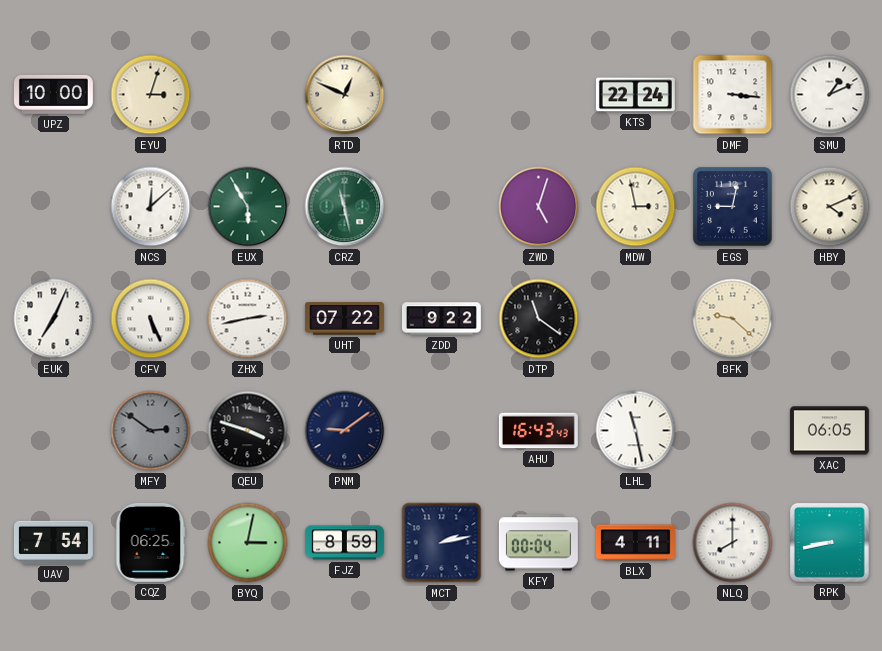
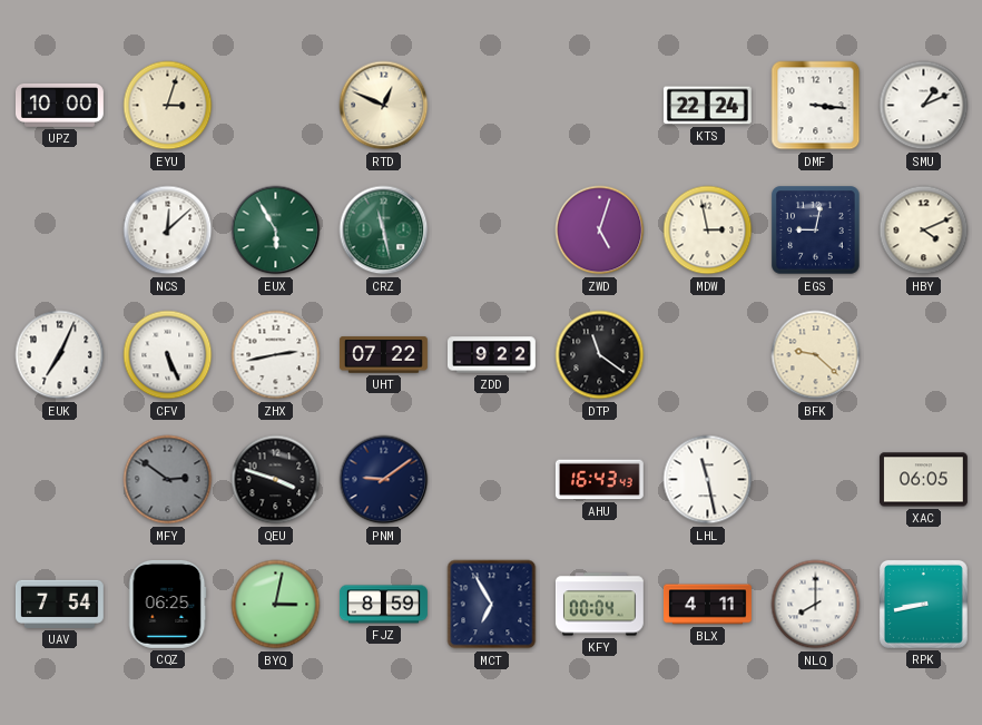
MCT: 2:13 -> 6:55 (492, 605)
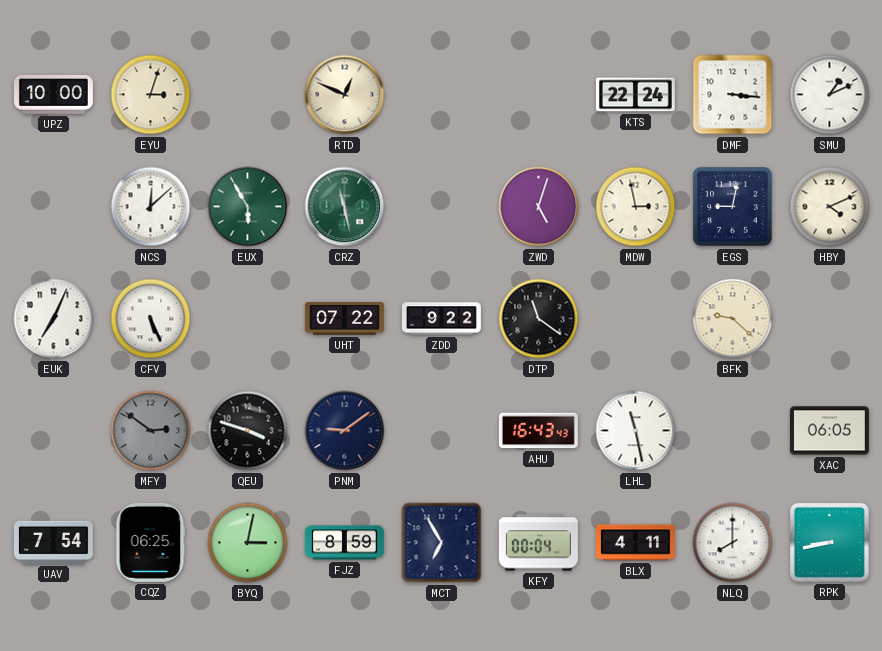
ZHX: 2:43 -> none (276, 355)
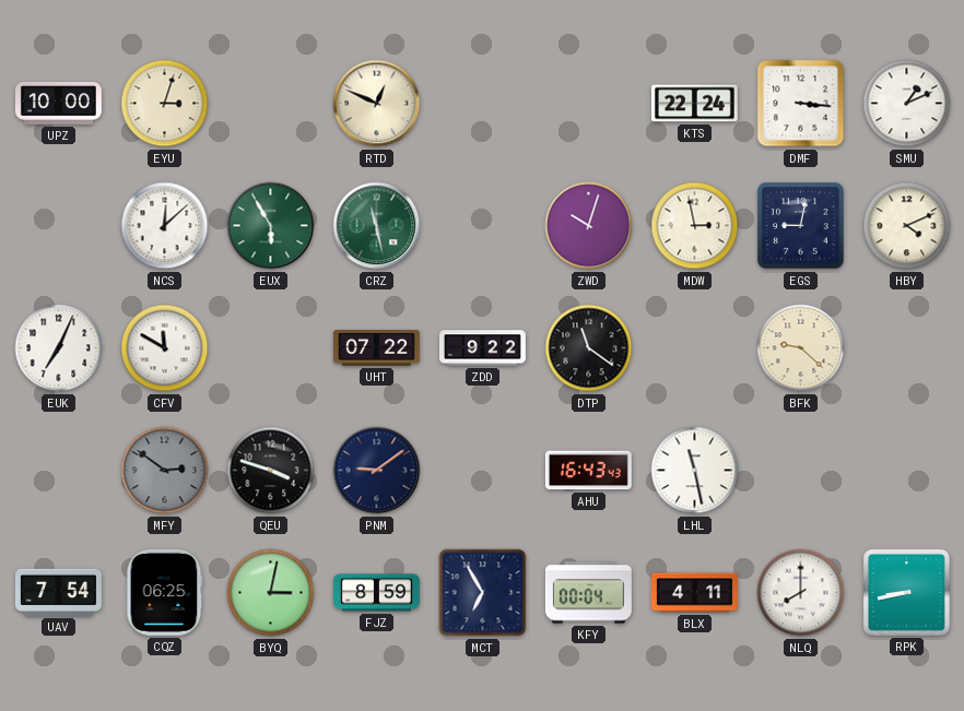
ZWD: 5:03 -> 10:03 (589, 226)
CFV: 5:26 -> 11:50 (165, 348)
XAC: 06:05 -> none (829, 431)
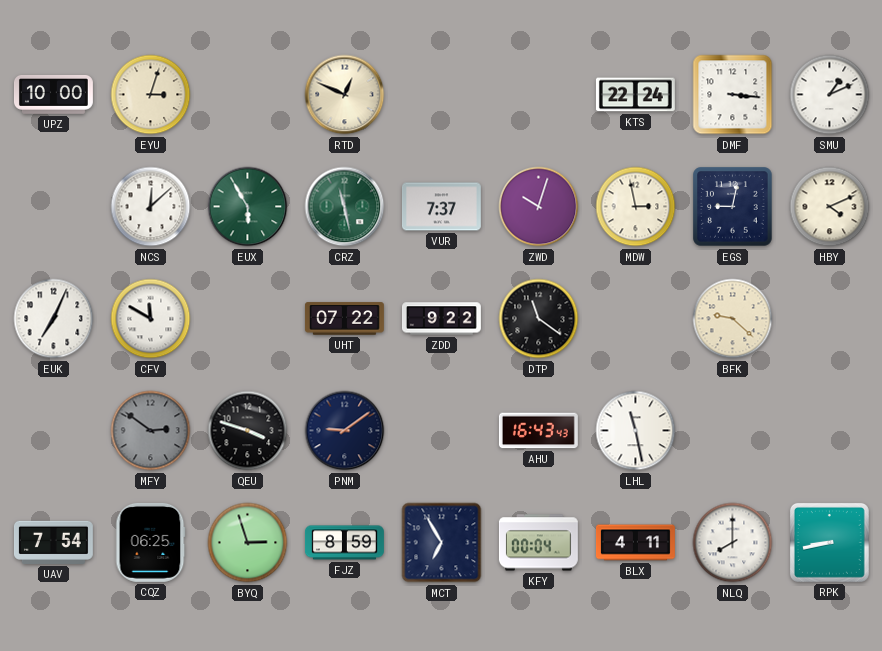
VUR: none -> 7:37 (441, 207)
BYQ: 3:02 -> 2:57 (248, 543)
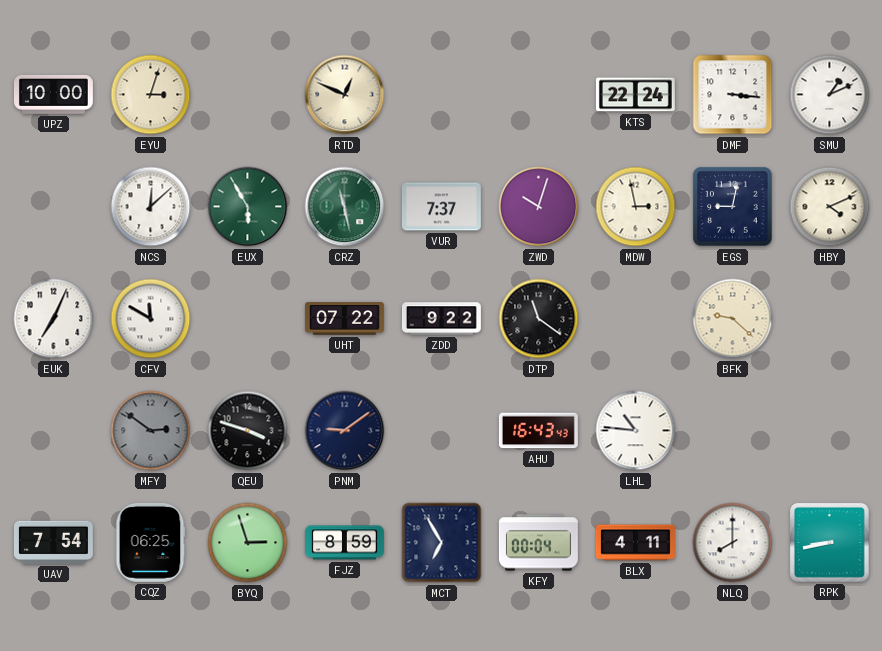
LHL: 11:28 -> 10:46 (636, 431)
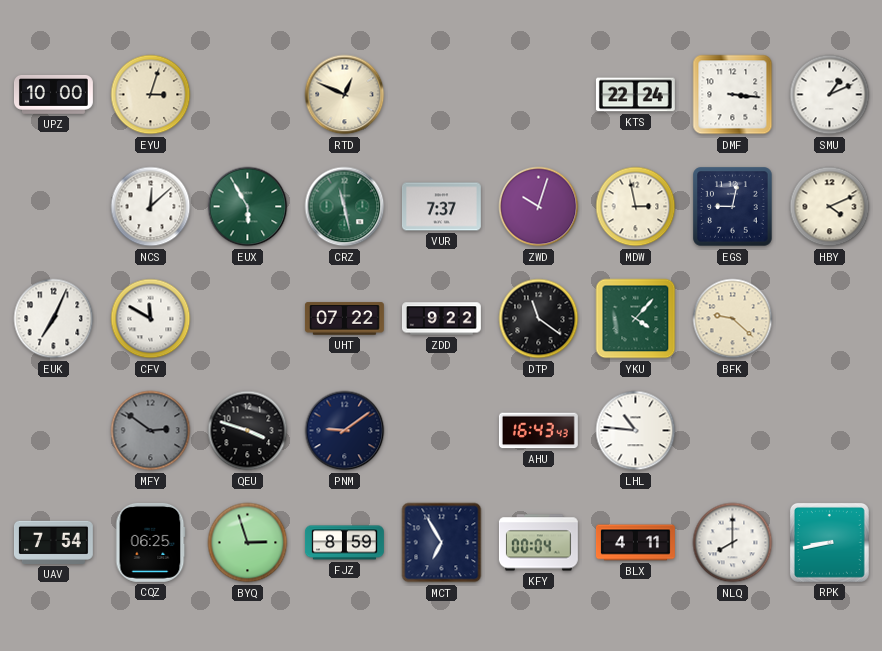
YKU: none -> 4:07 (636, 319)
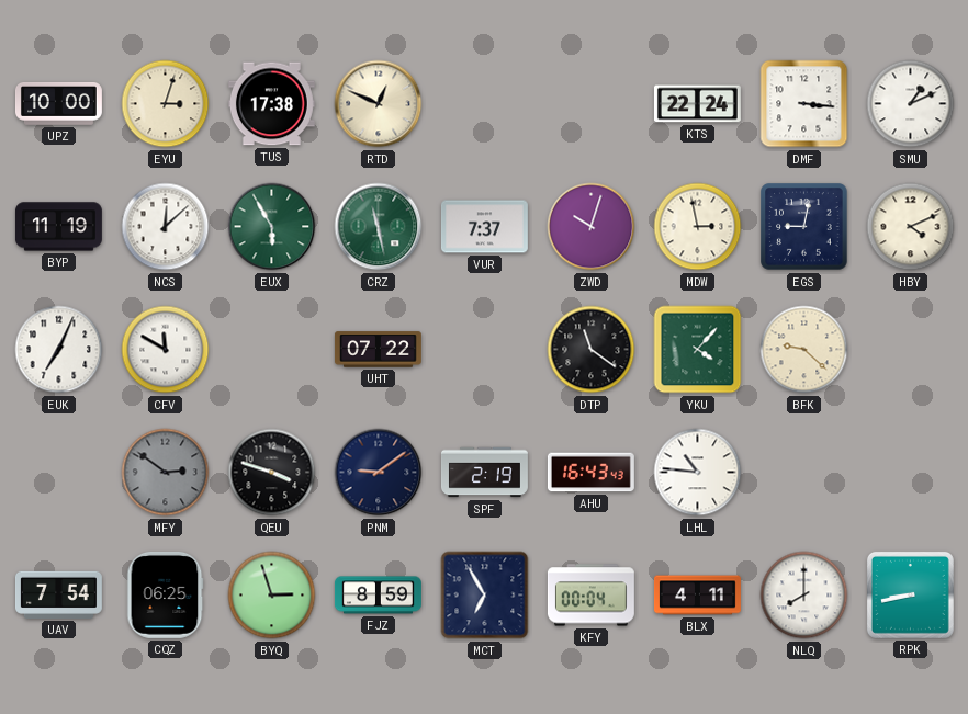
TUS: none -> 17:38 (271, 104)
BYP: none -> 11:19 (58, 227)
ZDD: 9:22 -> none (441, 319)
SPF: none -> 2:19 (485, 473)
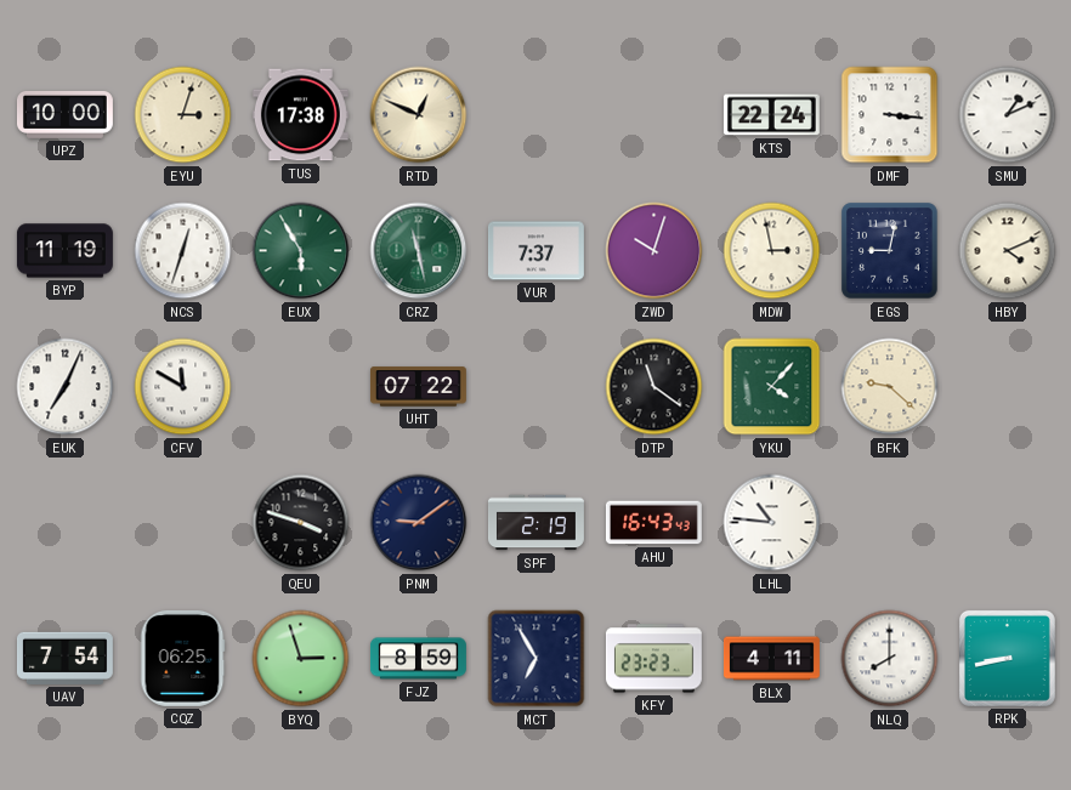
NCS: 12:08 -> 12:33 (183, 251)
MFY: 2:51 -> none (166, 473)
KFY: 00:04 -> 23:23 (653, 659)
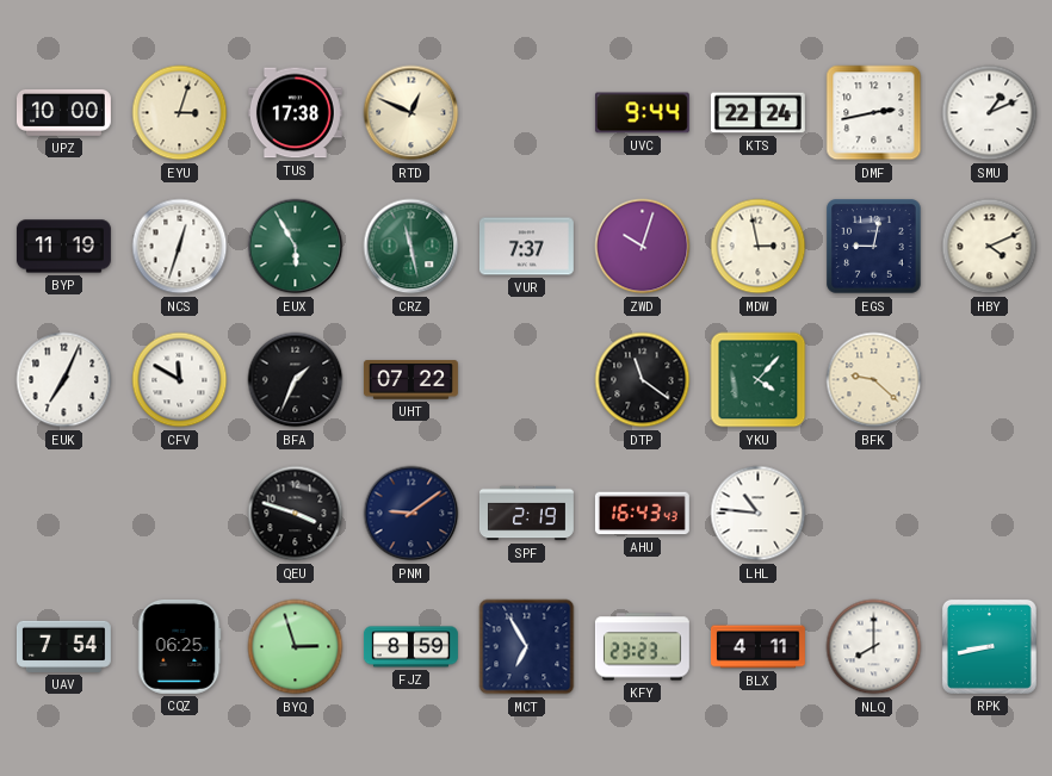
UVC: none -> 9:44 (642, 113)
DMF: 3:16 -> 2:43 (874, 113)
BFA: none -> 1:34 (296, 380)
